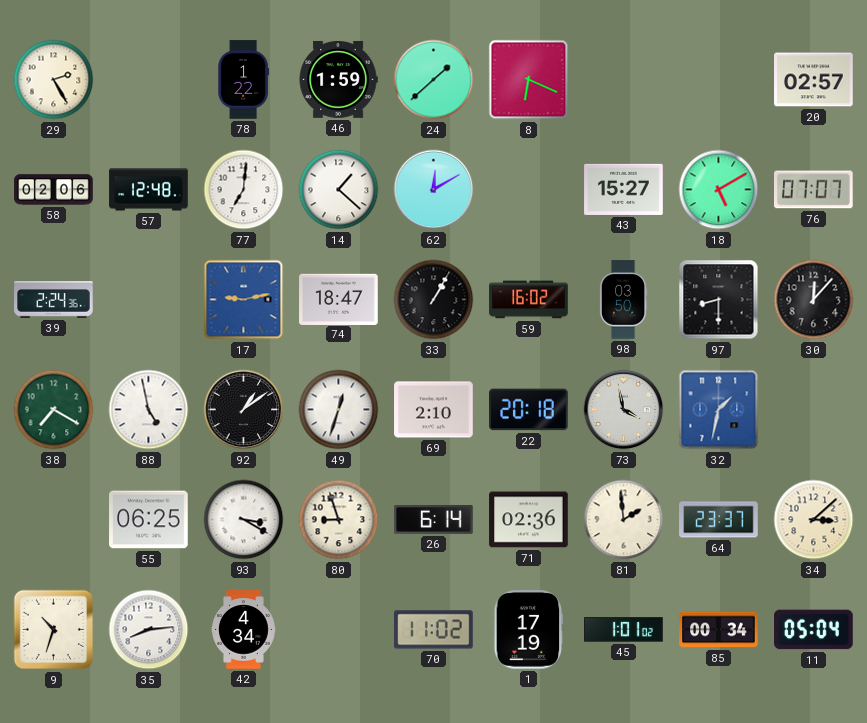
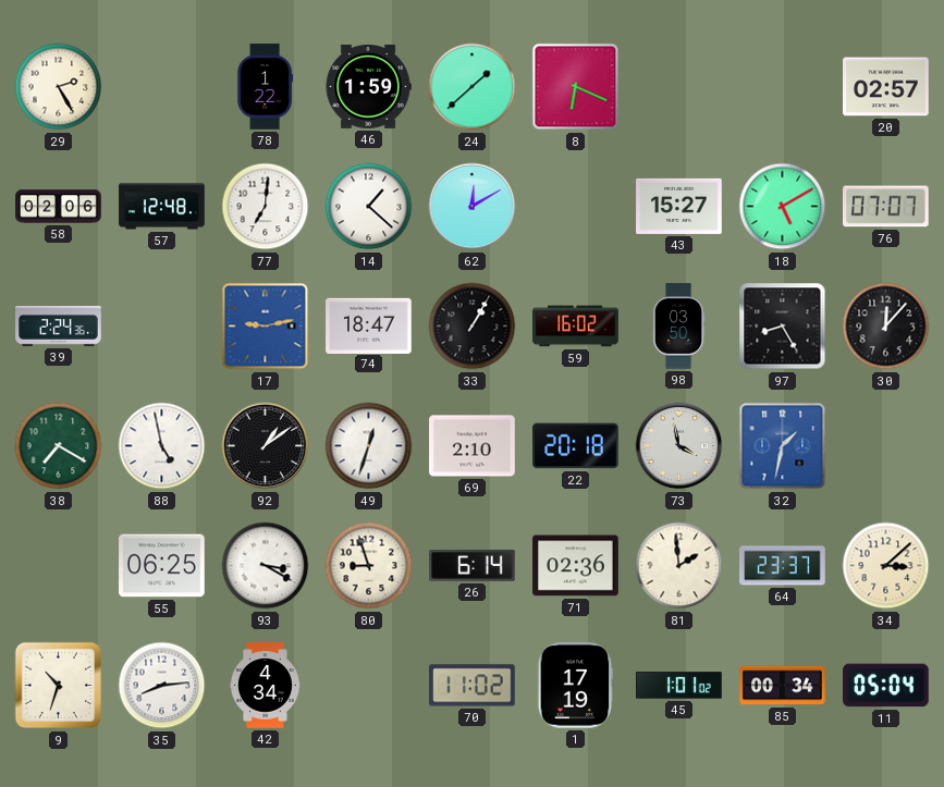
97: 8:30 -> 8:25 (783, 327)
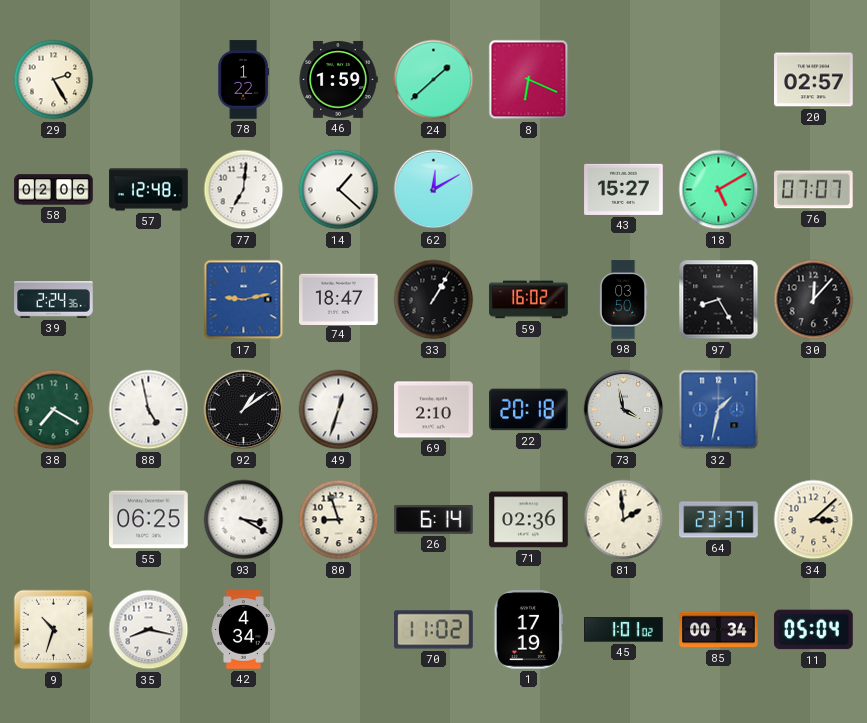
35: 8:14 -> 8:17 (149, 630)
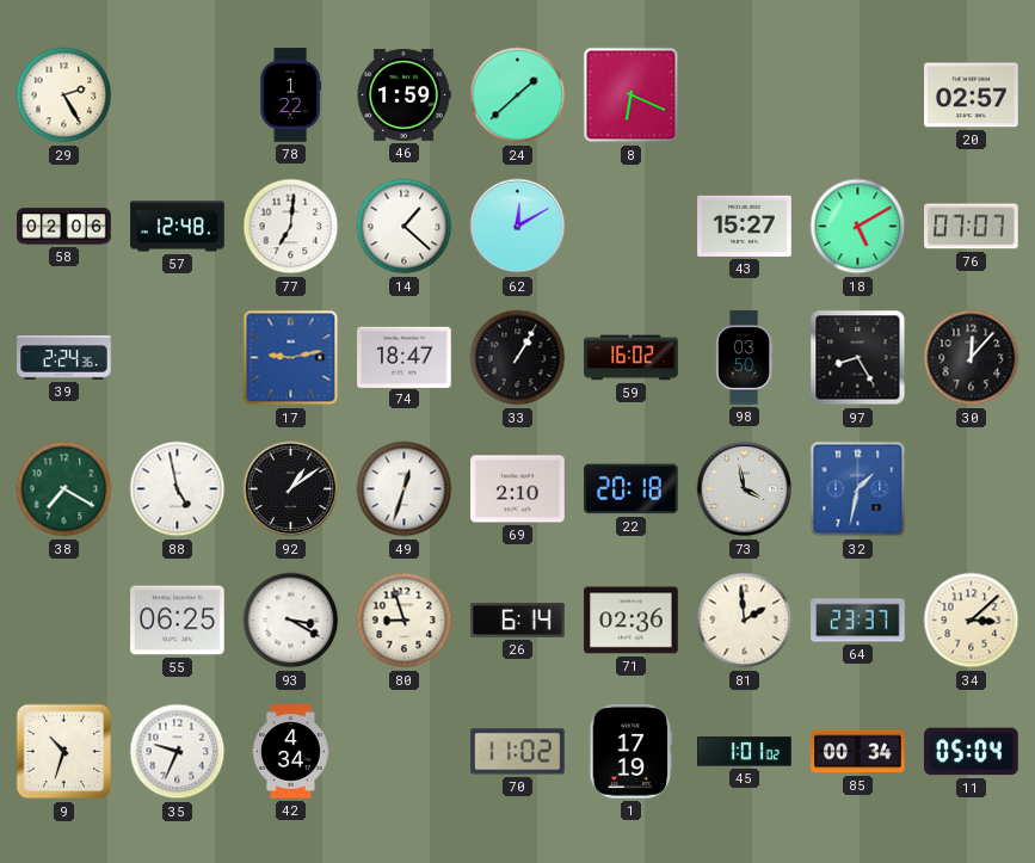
35: 8:17 -> 9:34 (178, 752)
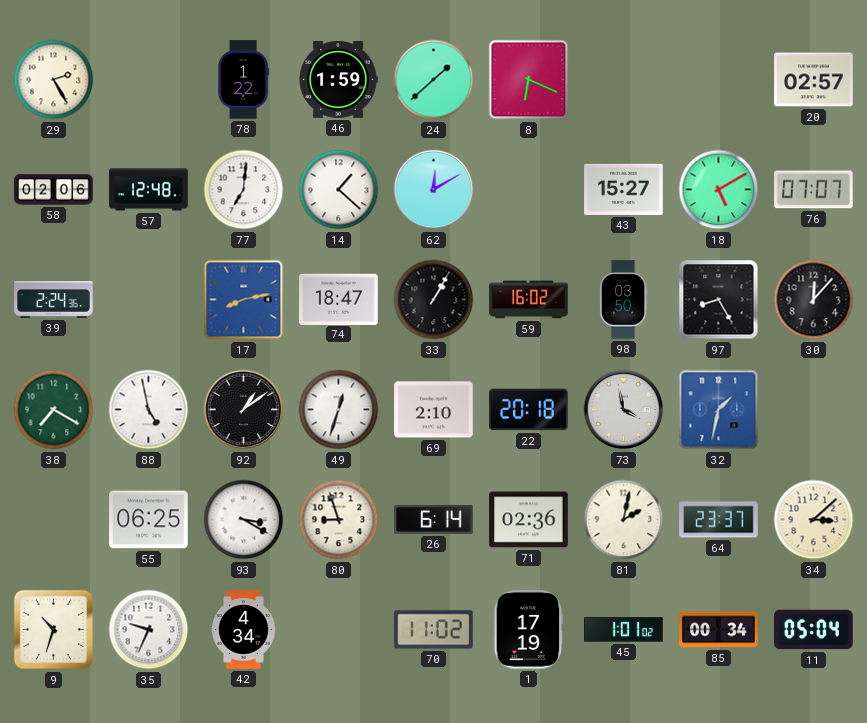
17: 9:13 -> 8:13 (244, 300)
81: 1:59 -> 2:02 (624, 520)
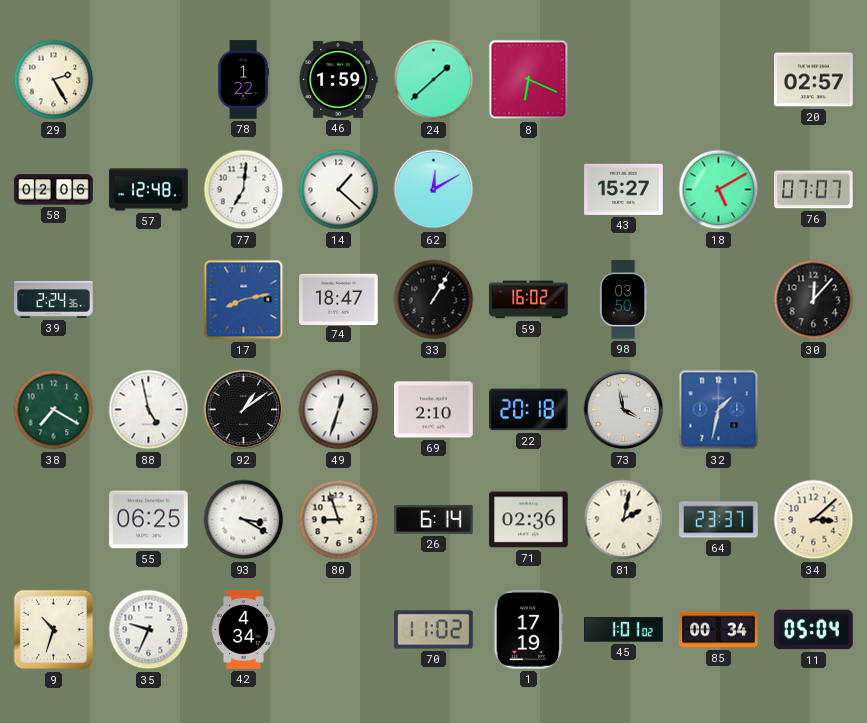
97: 8:25 -> none (719, 300)
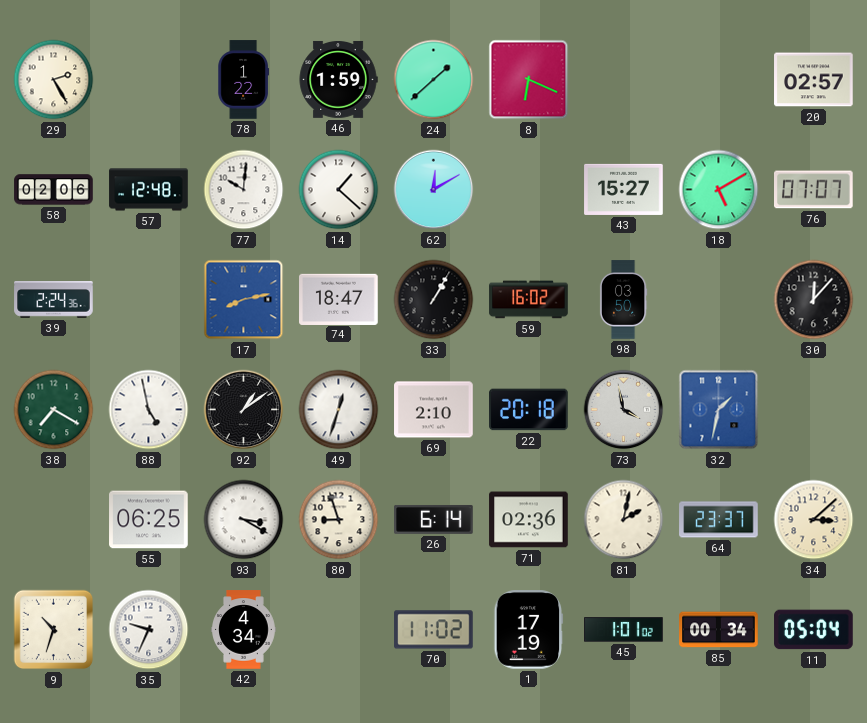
77: 7:01 -> 10:01 (244, 190)
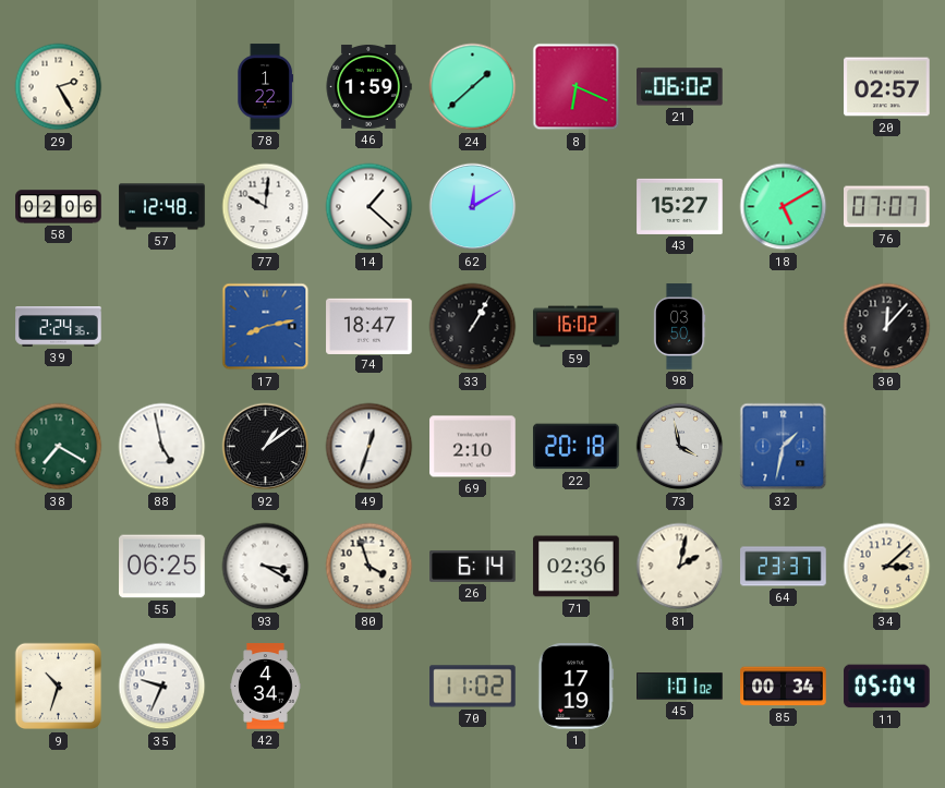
21: none -> 06:02 (680, 87)
80: 8:57 -> 3:57 (369, 567)
